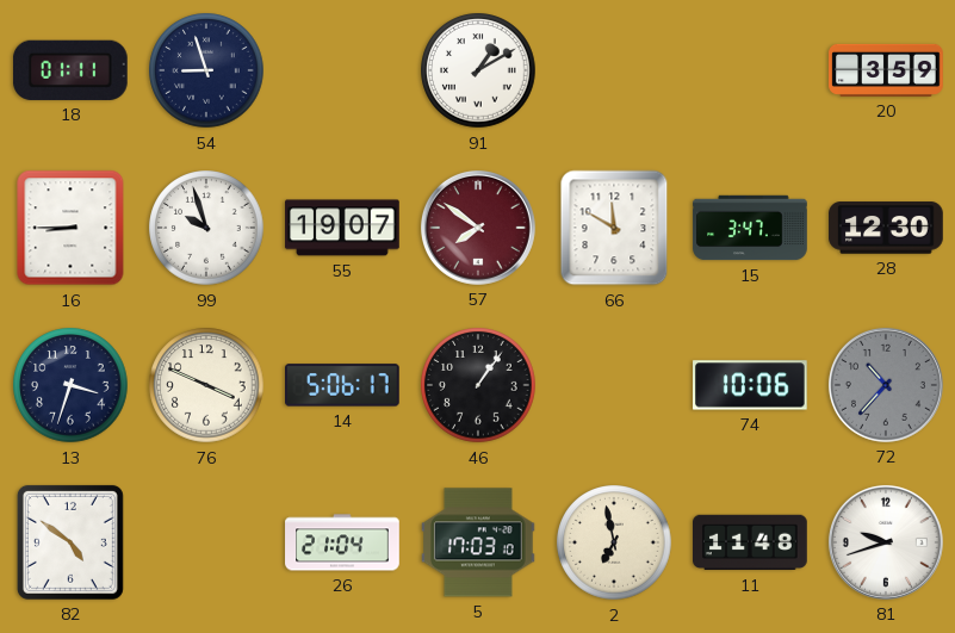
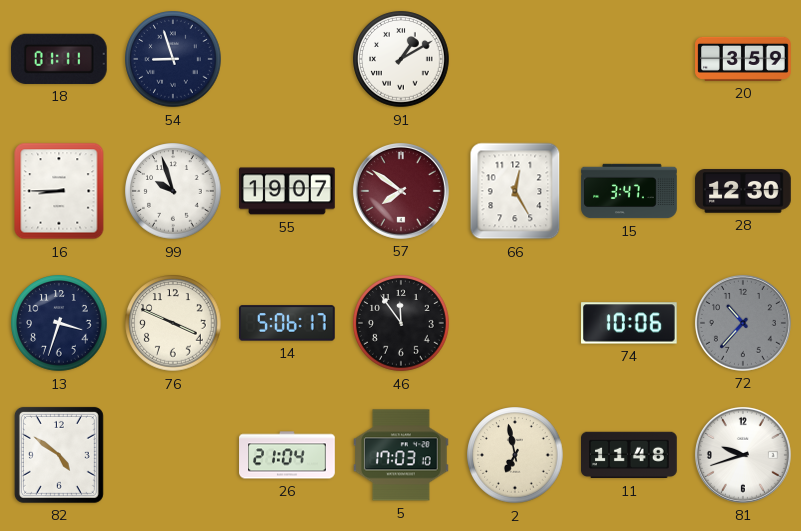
66: 11:50 -> 12:25 (515, 191)
46: 1:06 -> 11:54 (401, 323)
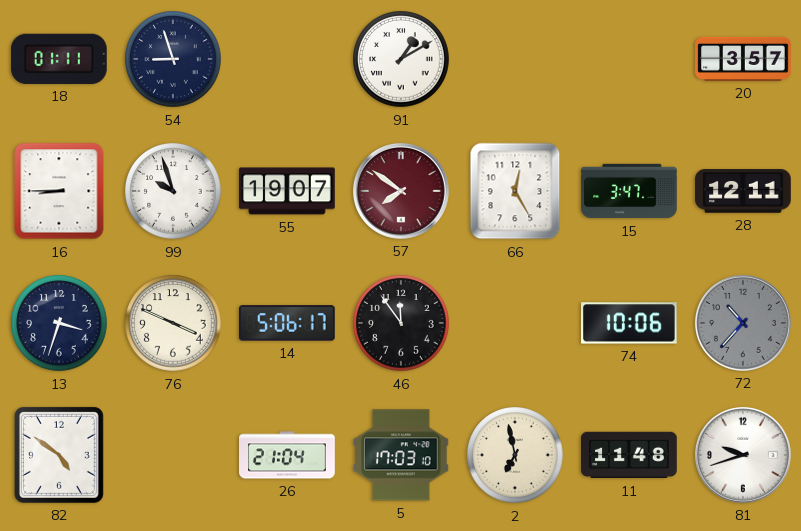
20: 3:59 -> 3:57 (743, 59)
28: 12:30 -> 12:11 (743, 191)
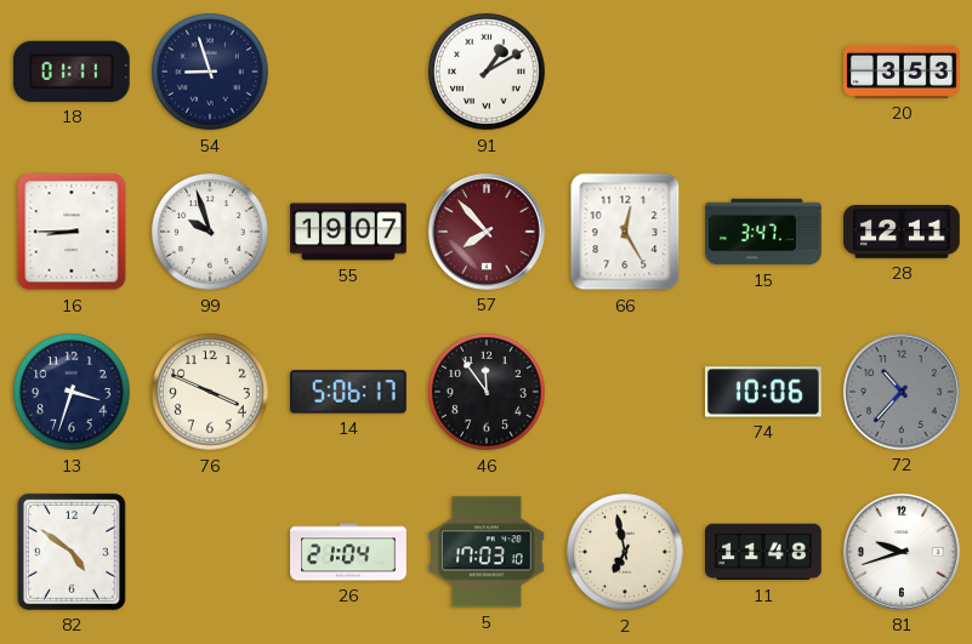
20: 3:57 -> 3:53 (902, 72)
57: 7:51 -> 7:53 (487, 232)
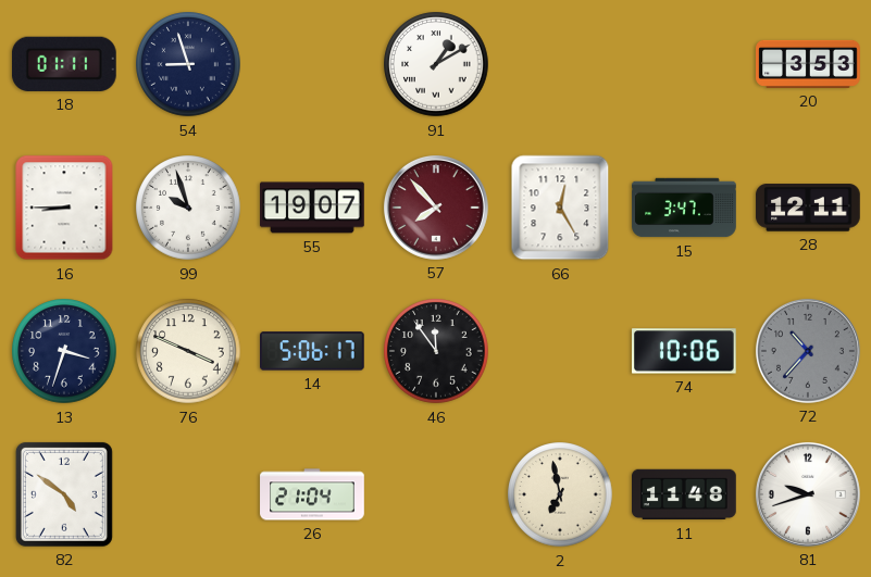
5: 17:03 -> none (488, 552)
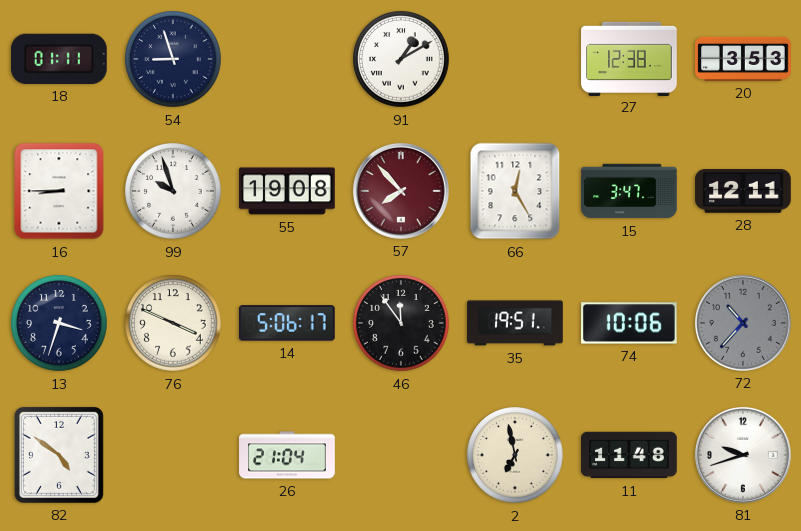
27: none -> 12:38 (629, 58)
55: 19:07 -> 19:08 (287, 191)
35: none -> 19:51 (515, 323)
